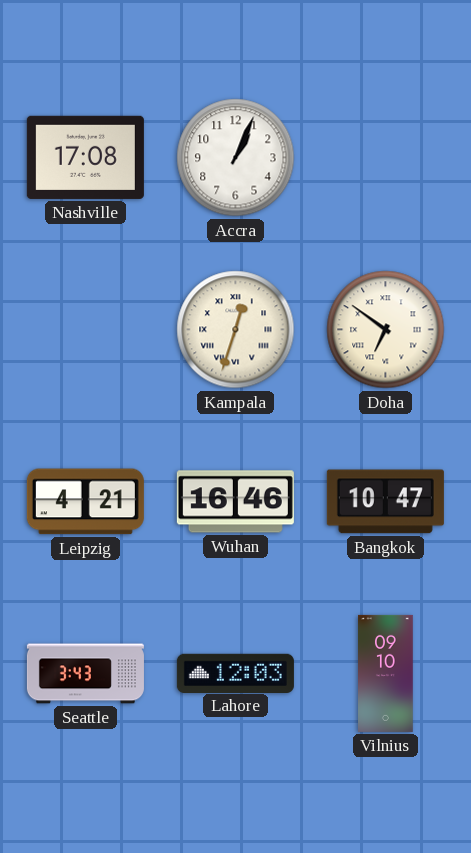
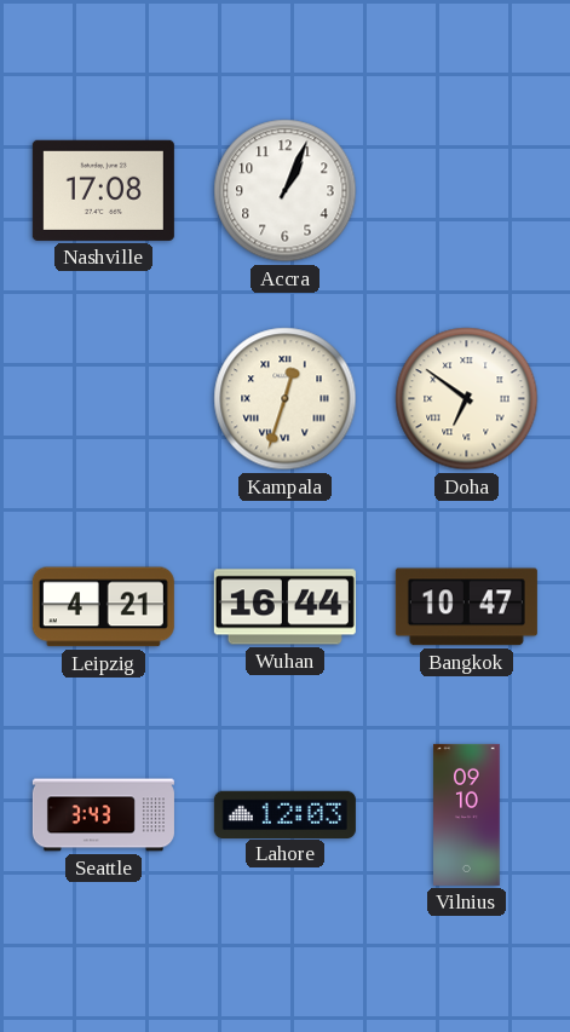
Wuhan: 16:46 -> 16:44 (284, 607)
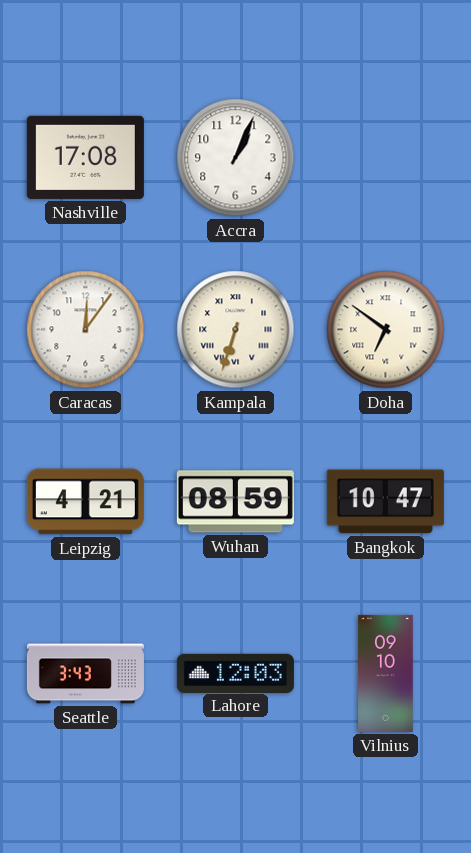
Caracas: none -> 12:06 (86, 330)
Kampala: 12:33 -> 6:33 (236, 330)
Wuhan: 16:44 -> 08:59 (235, 502)
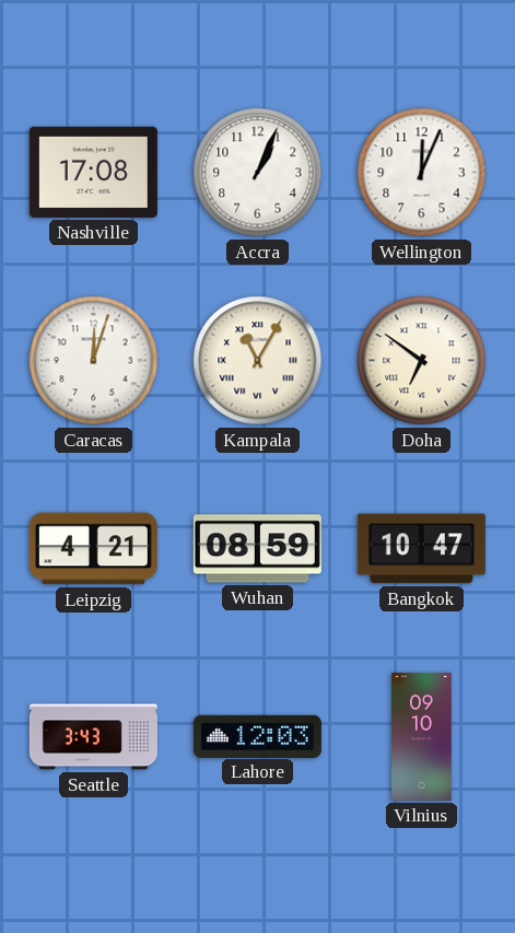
Wellington: none -> 12:04 (422, 173)
Caracas: 12:06 -> 12:03 (94, 361)
Kampala: 6:33 -> 11:05 (258, 361)
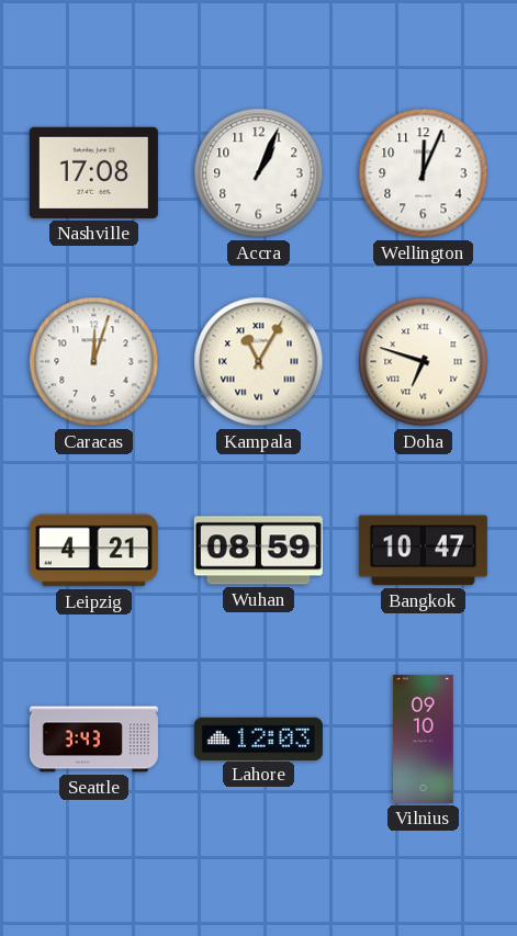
Doha: 6:51 -> 6:48 (424, 362)
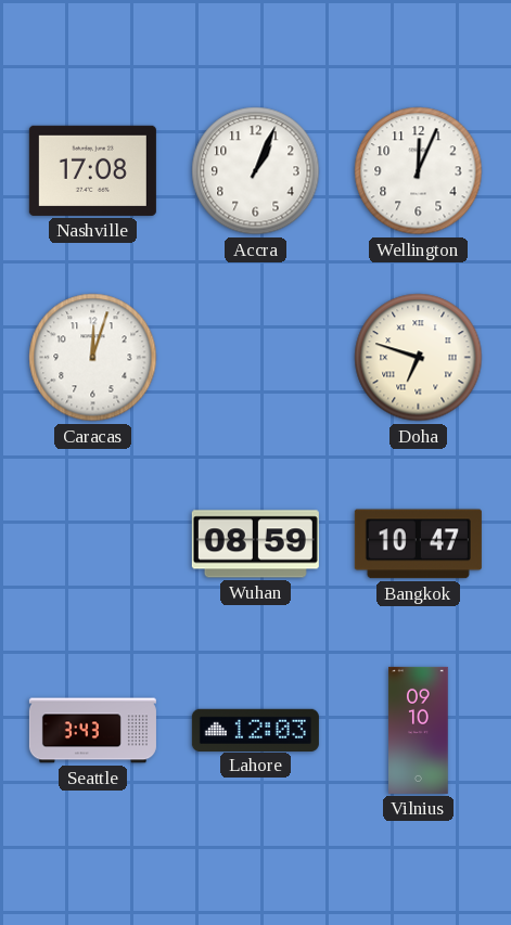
Kampala: 11:05 -> none (259, 362)
Leipzig: 4:21 -> none (93, 551)
